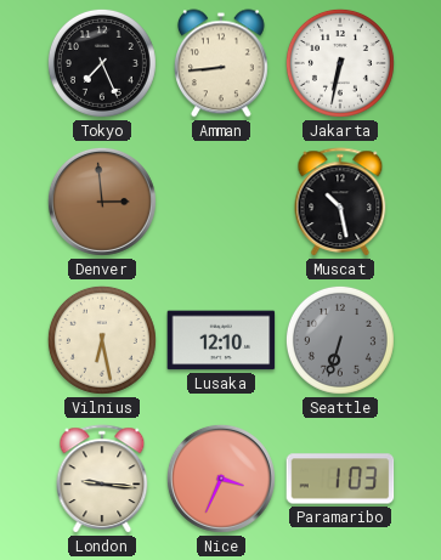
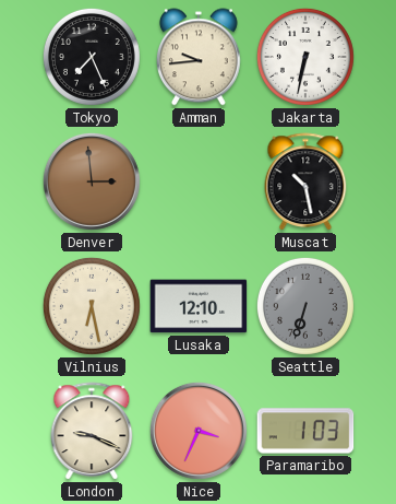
Amman: 8:44 -> 9:44 (199, 57)
London: 9:16 -> 9:19 (92, 432)
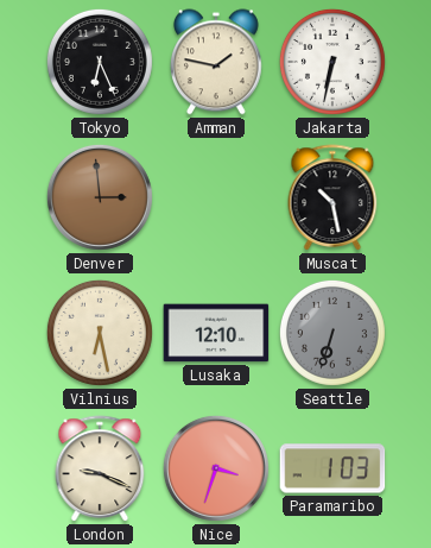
Tokyo: 7:26 -> 6:26 (100, 62)
Amman: 9:44 -> 1:47 (216, 62)
Nice: 3:34 -> 3:33 (216, 468)
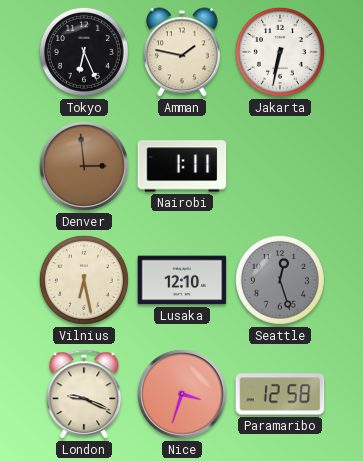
Nairobi: none -> 1:11 (182, 166)
Muscat: 10:28 -> none (332, 199)
Seattle: 6:33 -> 12:27 (280, 280)
Paramaribo: 1:03 -> 12:58 (280, 394)
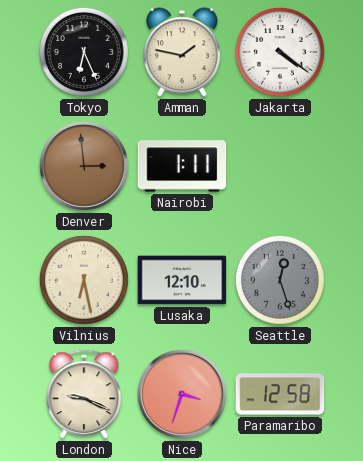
Jakarta: 6:32 -> 4:21 (280, 52)
